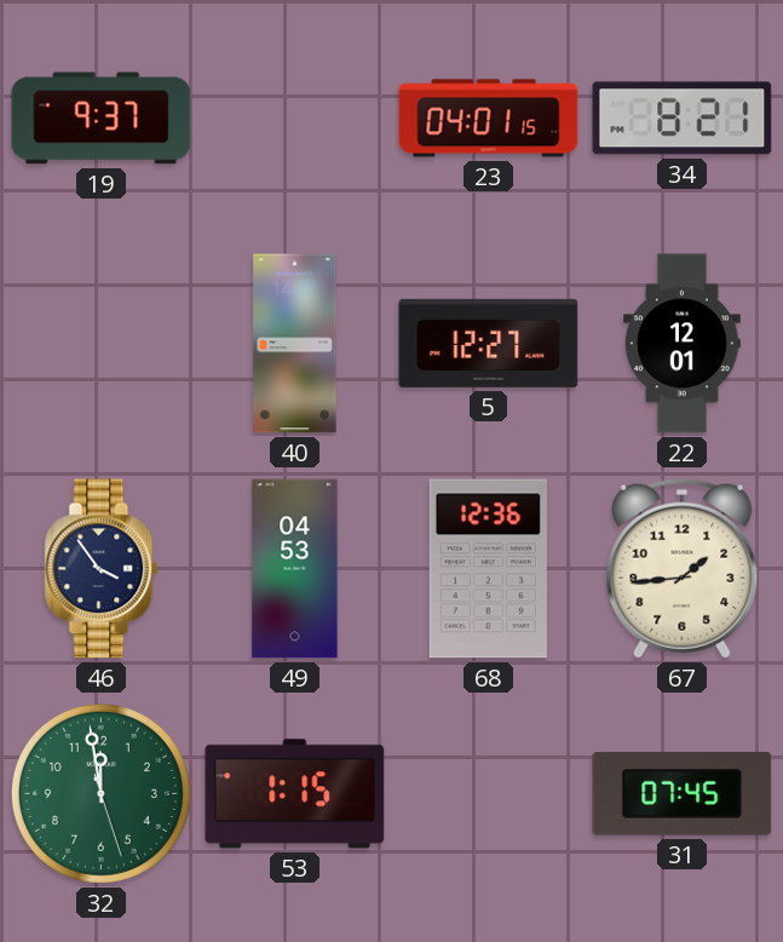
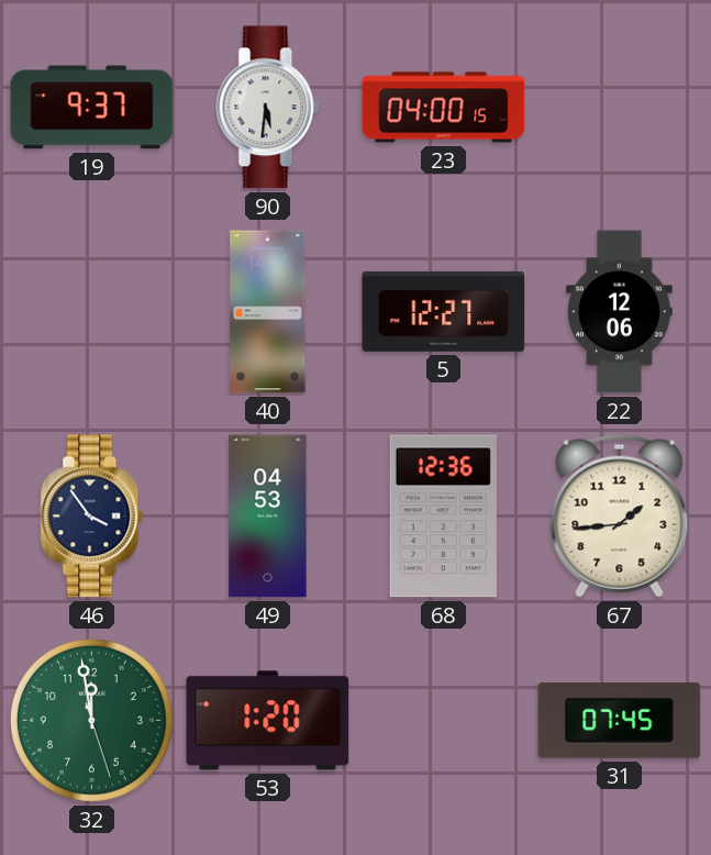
90: none -> 5:31 (268, 108)
23: 04:01 -> 04:00 (444, 108)
34: 8:21 -> none (683, 119)
22: 12:01 -> 12:06 (619, 312)
53: 1:15 -> 1:20 (268, 721)
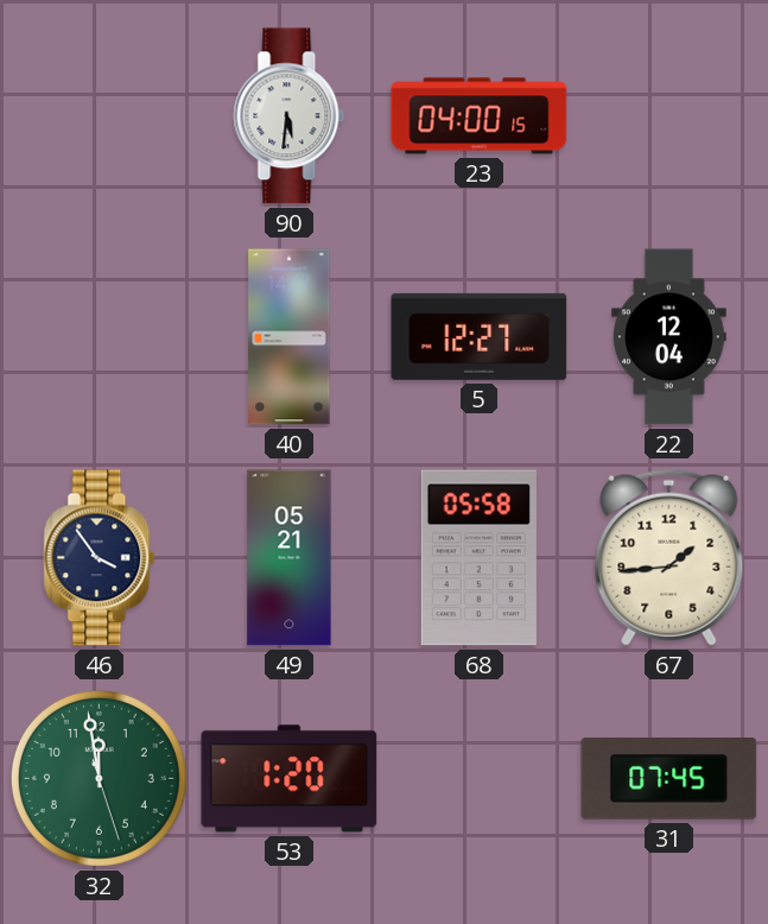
19: 9:37 -> none (92, 108)
22: 12:06 -> 12:04 (668, 337)
49: 04:53 -> 05:21 (290, 558)
68: 12:36 -> 05:58 (478, 558)
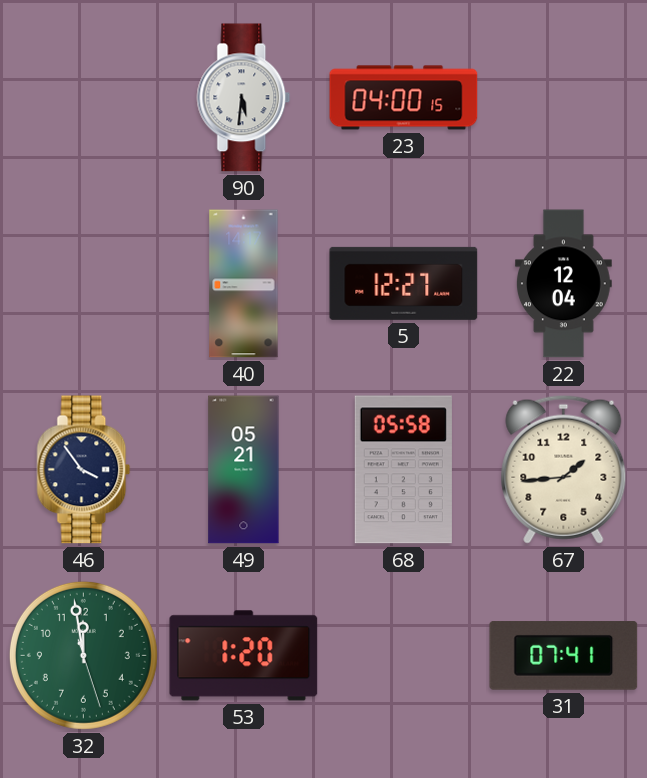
31: 07:45 -> 07:41 (564, 656)
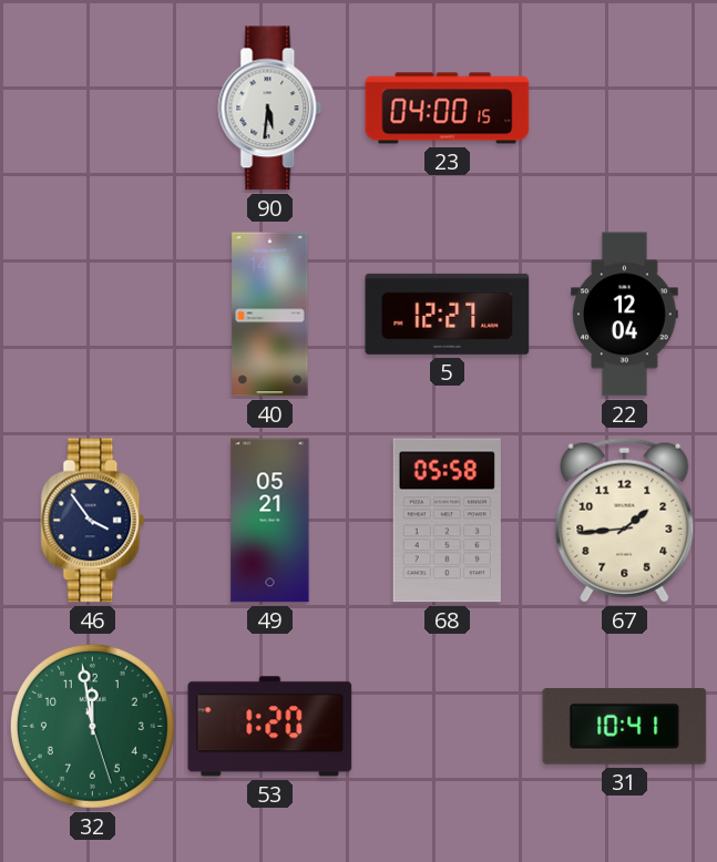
31: 07:41 -> 10:41 (625, 727)
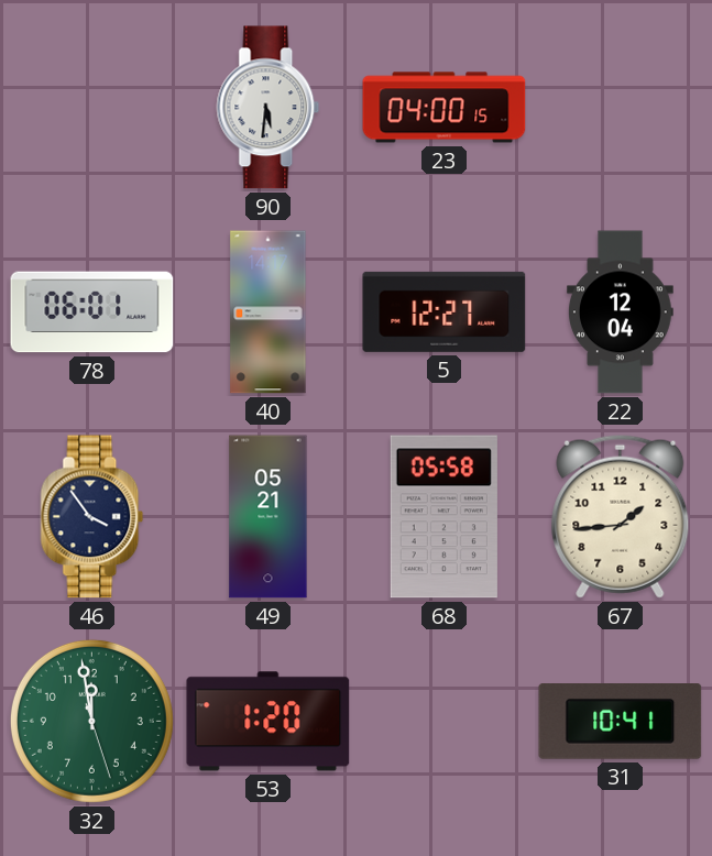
78: none -> 06:01 (92, 312)
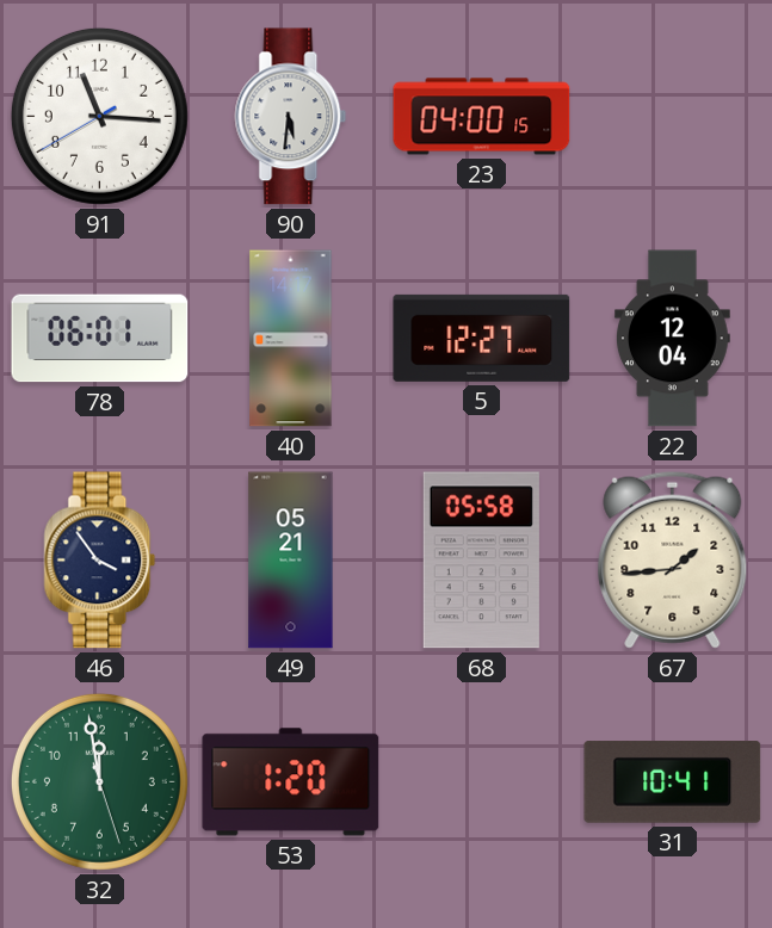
91: none -> 11:15 (99, 116)
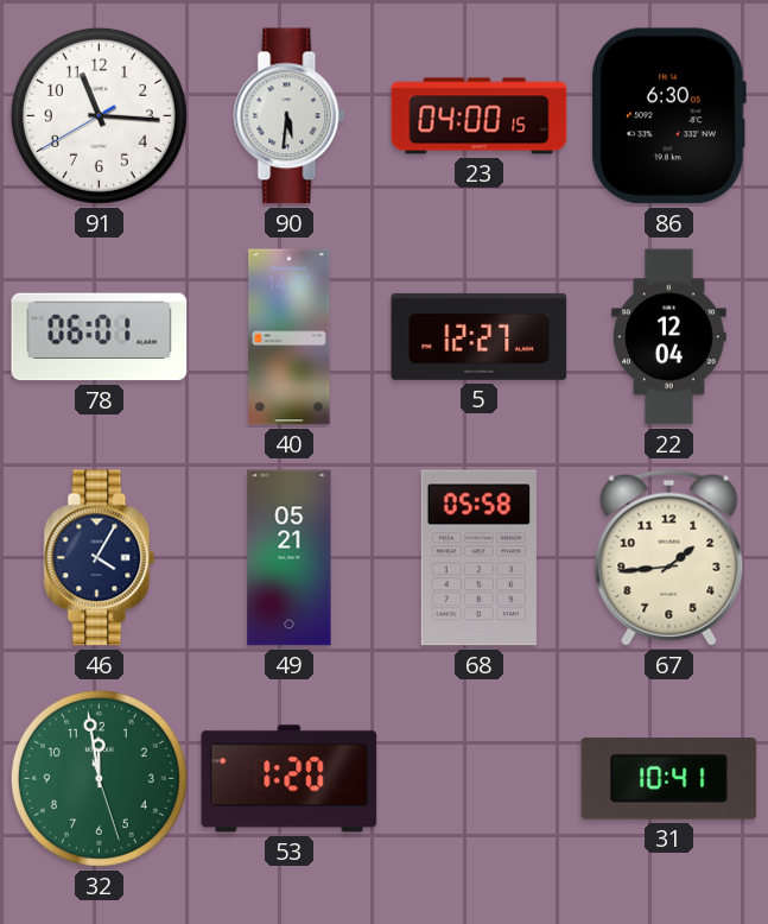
86: none -> 6:30 (668, 116)
46: 3:54 -> 4:05 (100, 558)
